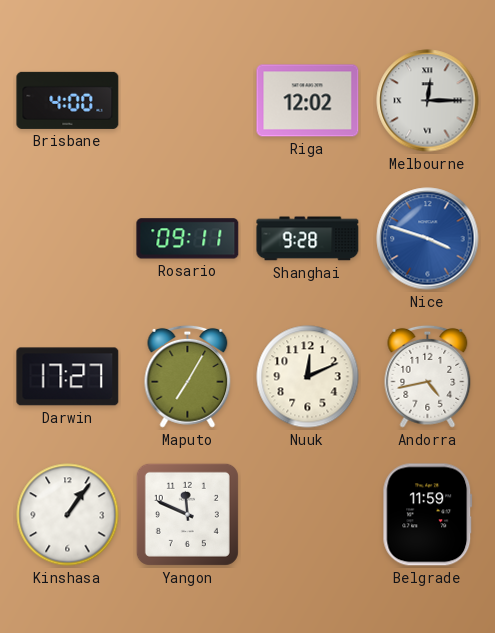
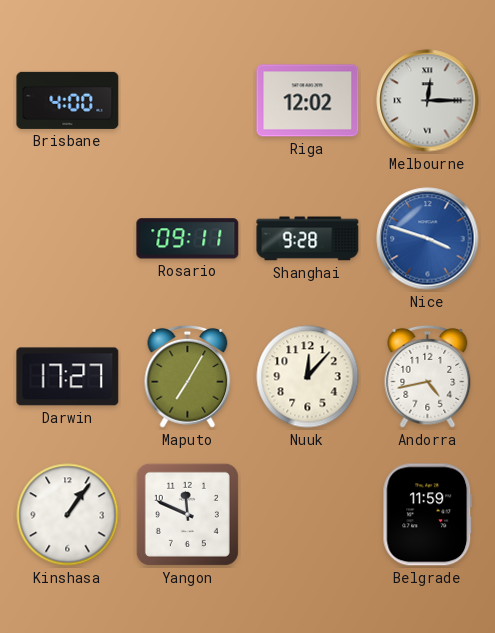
Nuuk: 12:11 -> 12:07 (308, 377)
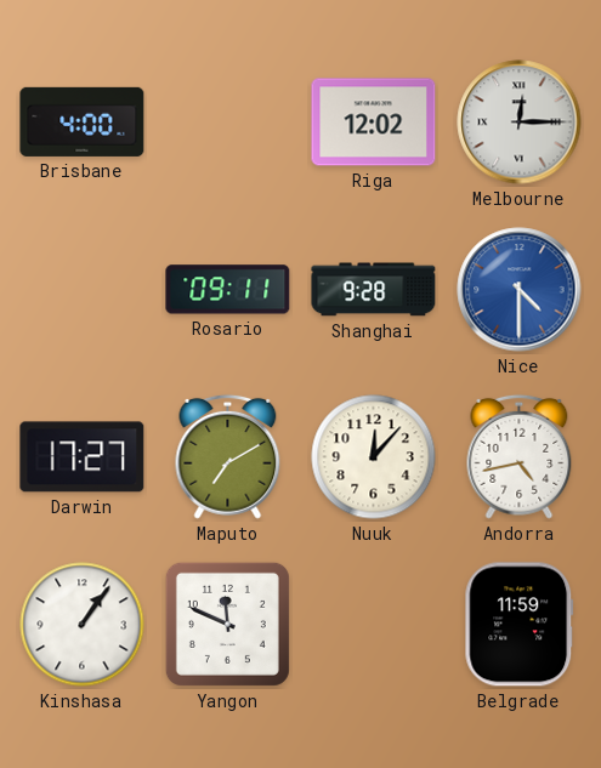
Nice: 3:48 -> 4:30 (520, 290)
Maputo: 7:05 -> 7:10 (228, 456)
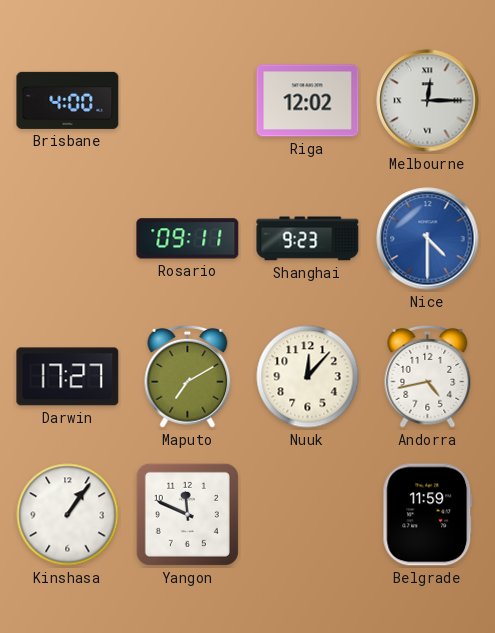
Shanghai: 9:28 -> 9:23 (308, 239)
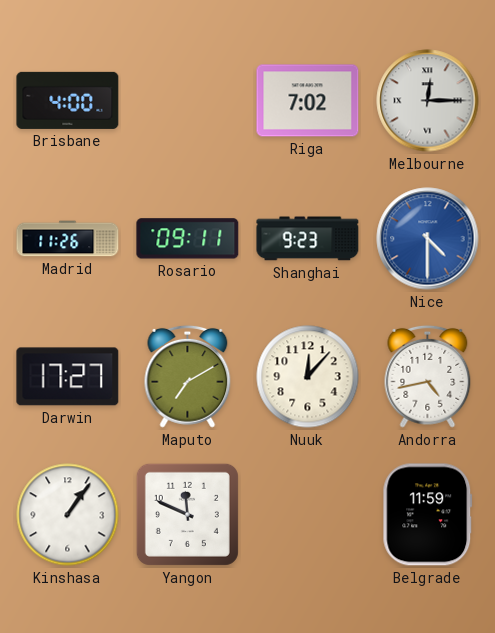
Riga: 12:02 -> 7:02 (308, 101)
Madrid: none -> 11:26 (68, 239)
